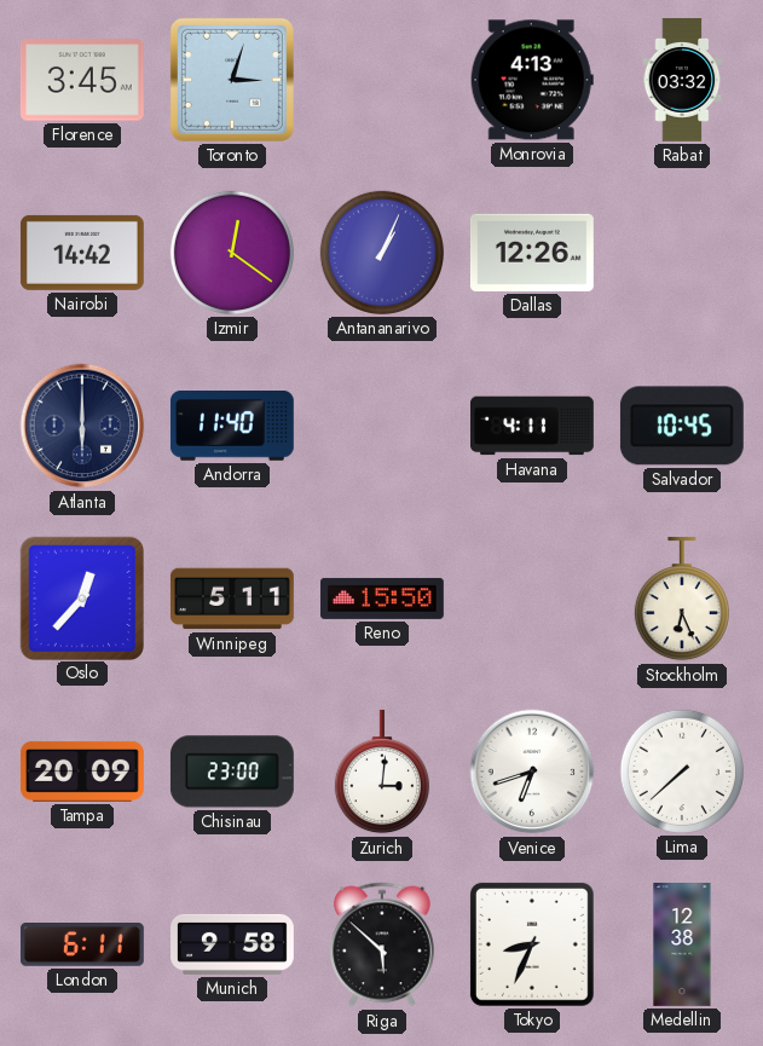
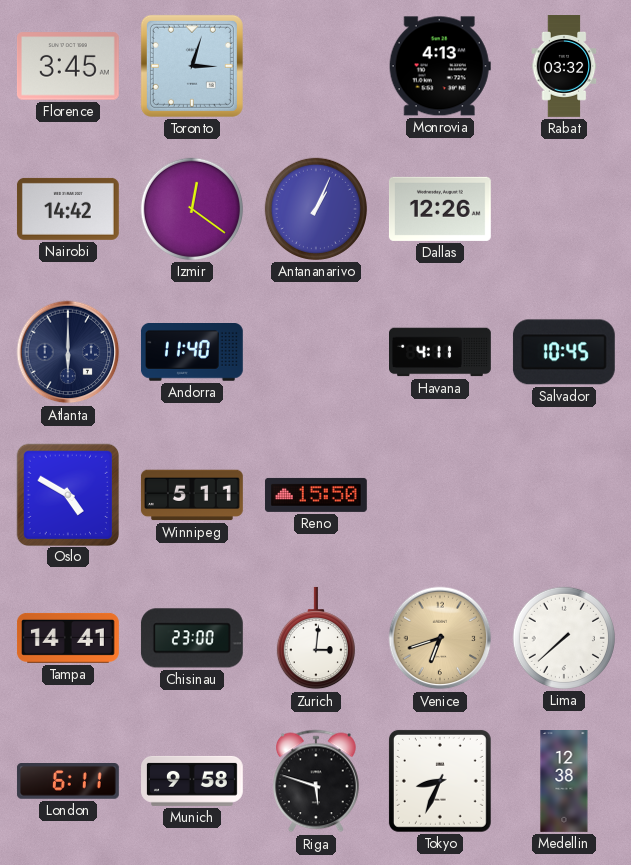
Oslo: 12:37 -> 4:50 (67, 494)
Stockholm: 6:26 -> none (682, 599)
Tampa: 20:09 -> 14:41 (68, 638)
Venice dial: white -> champagne (440, 638)
Riga: 5:52 -> 5:48 (316, 781)
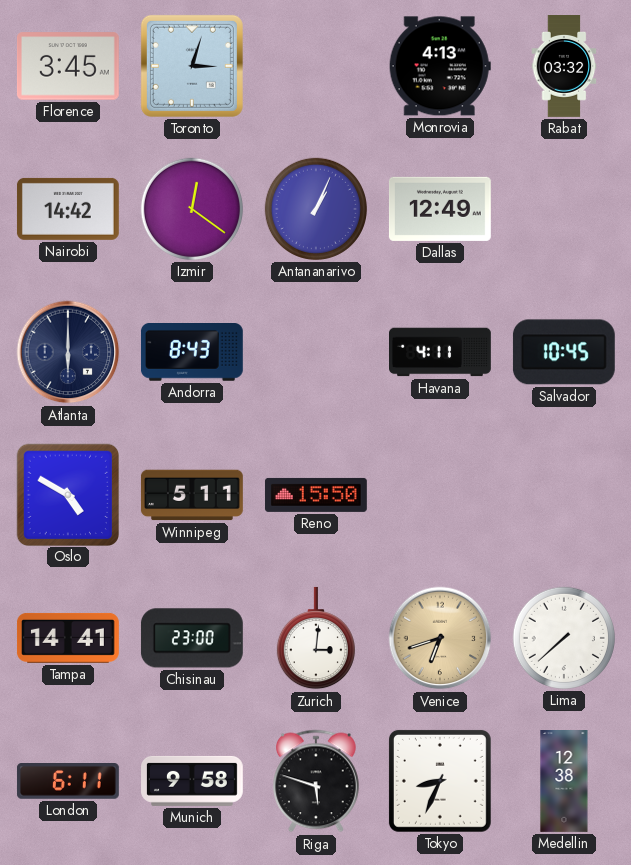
Dallas: 12:26 -> 12:49 (440, 209)
Andorra: 11:40 -> 8:43 (192, 353)
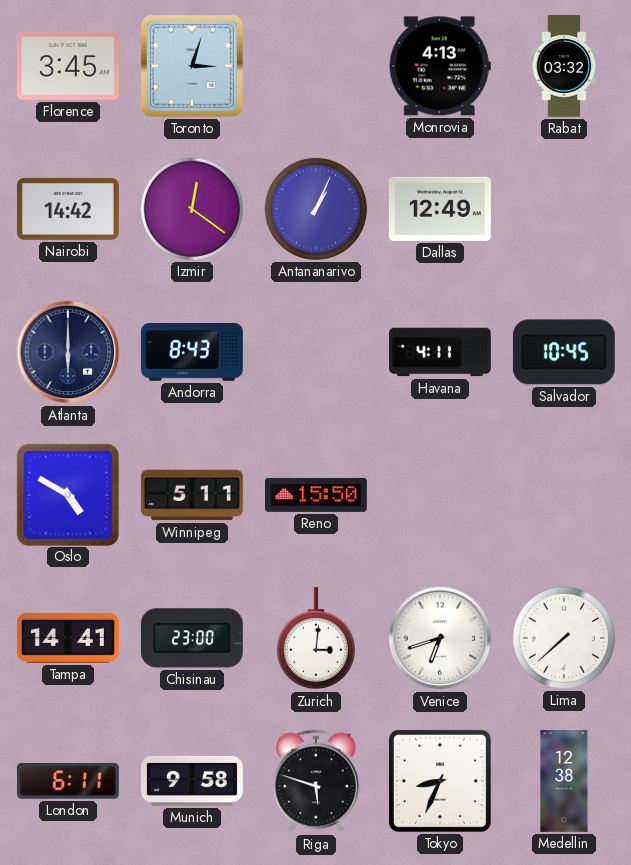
Venice dial: champagne -> white (440, 638)
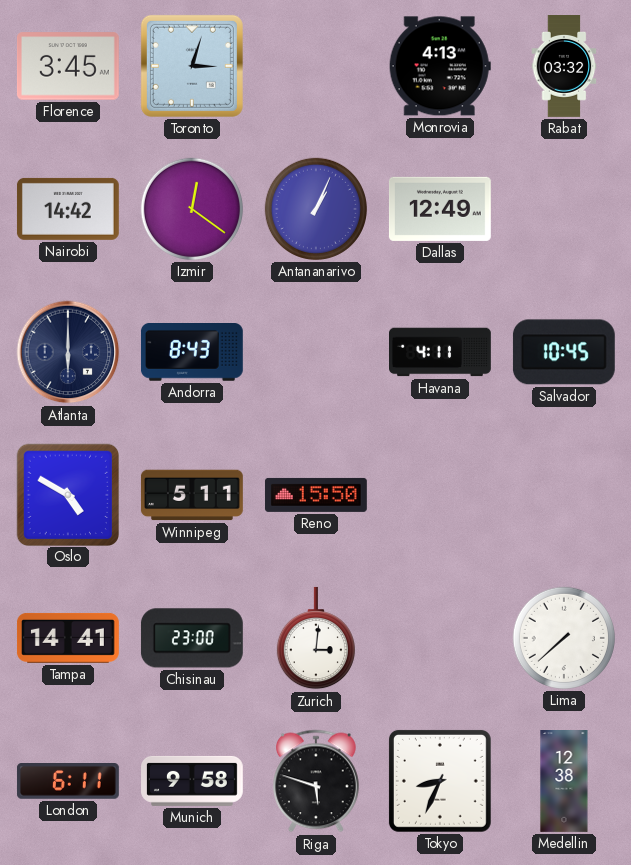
Venice: 6:42 -> none (440, 638)
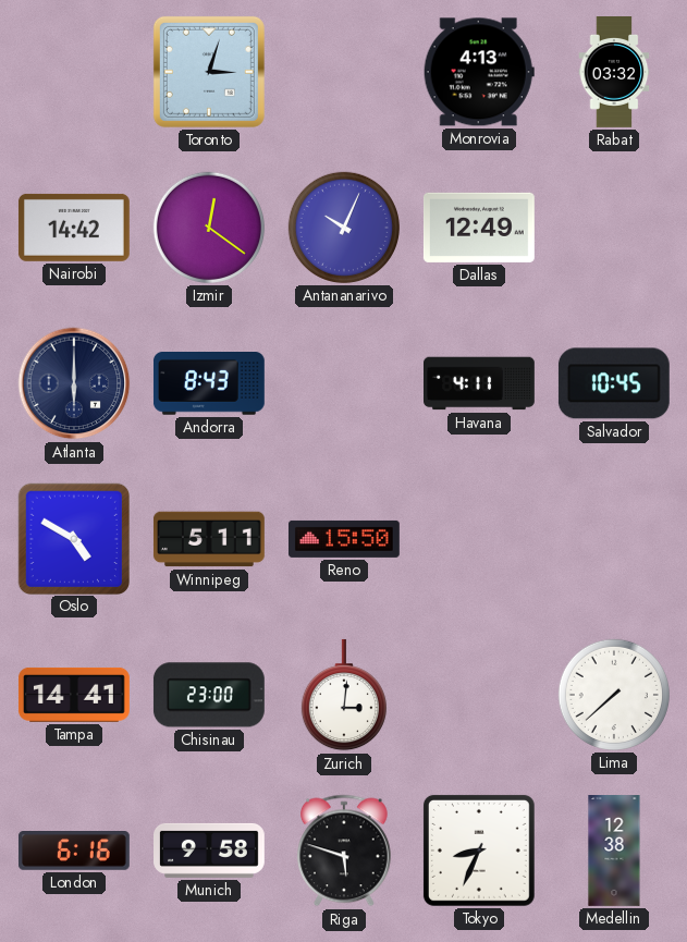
Florence: 3:45 -> none (68, 66)
Antananarivo: 1:04 -> 10:04 (344, 228)
London: 6:11 -> 6:16 (74, 852)
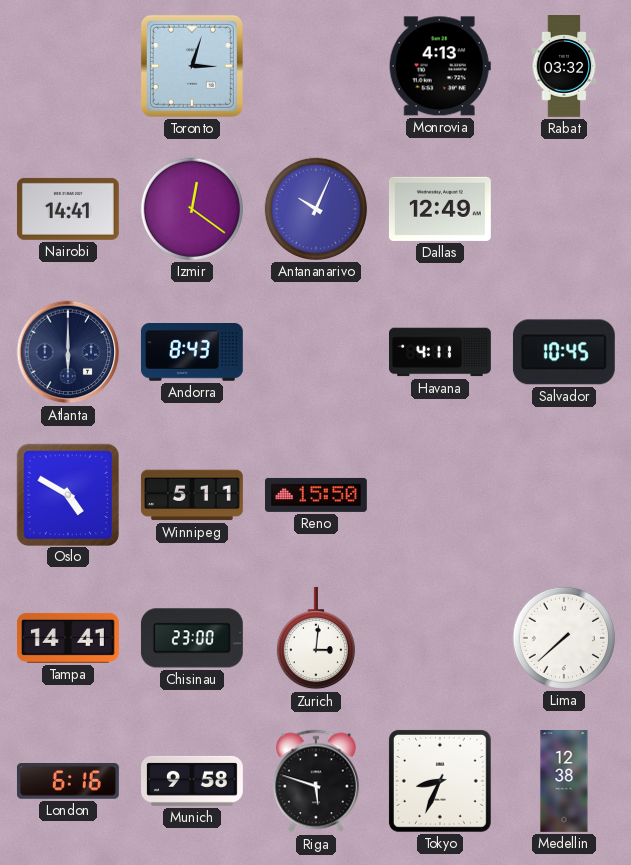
Nairobi: 14:42 -> 14:41 (68, 209)
